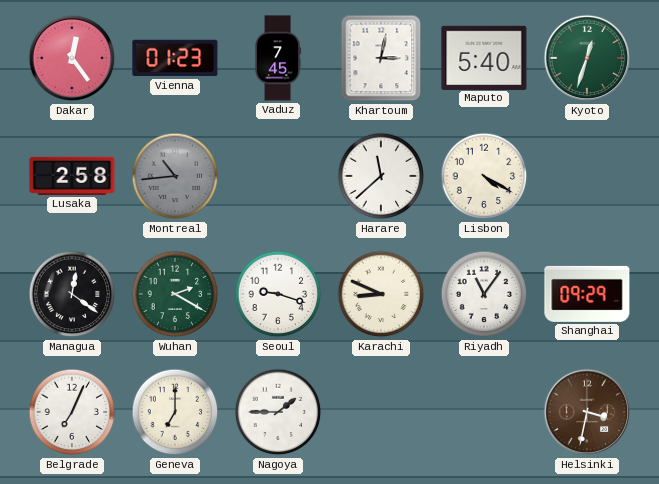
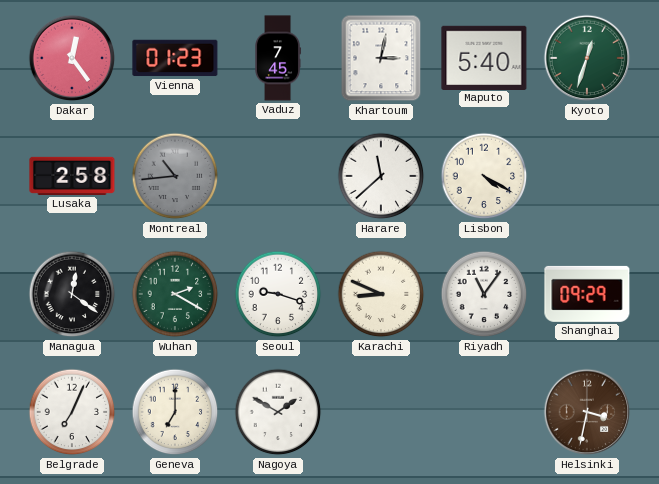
Nagoya: 1:45 -> 1:50 (278, 412)
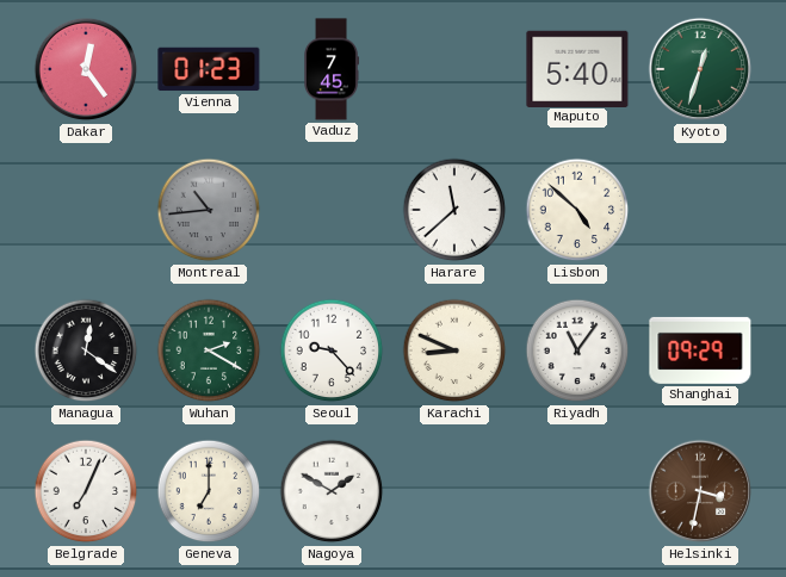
Khartoum: 3:02 -> none (381, 58)
Lusaka: 2:58 -> none (72, 176)
Lisbon: 4:20 -> 4:52 (577, 210)
Seoul: 9:18 -> 9:23 (332, 350)
